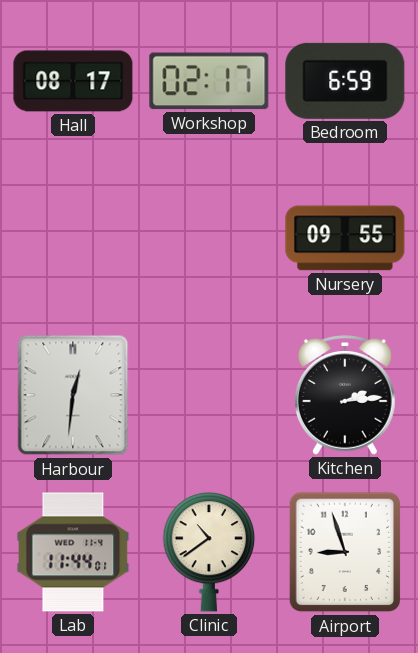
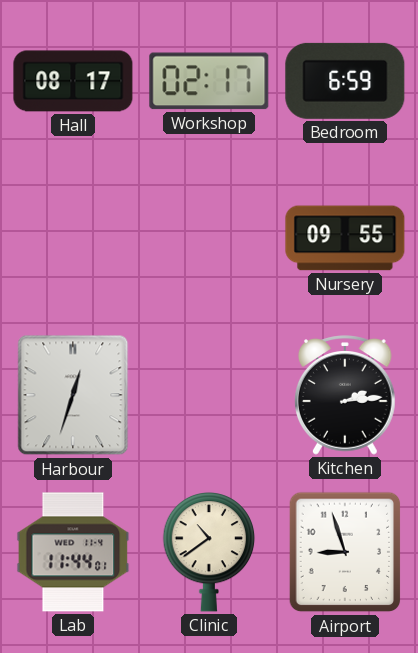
Harbour: 12:31 -> 12:33 (73, 395)
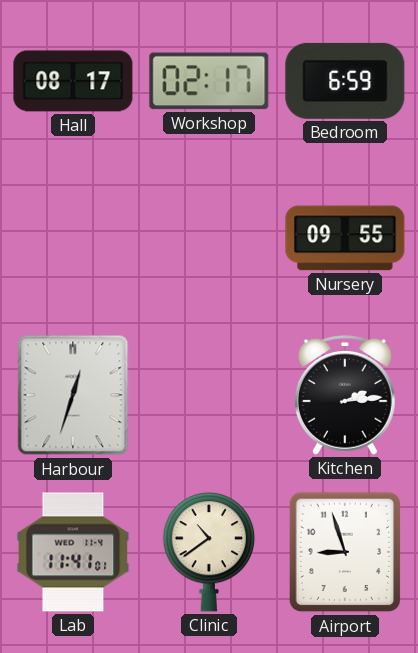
Lab: 11:44 -> 11:41 (73, 552)
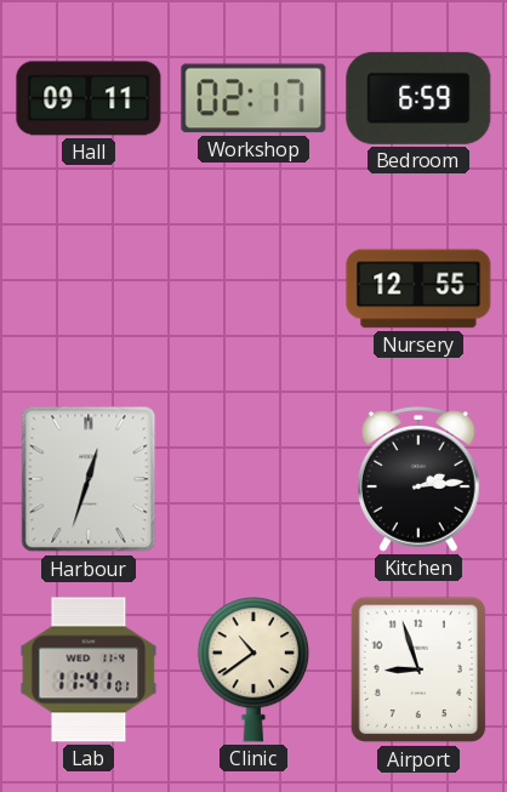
Hall: 08:17 -> 09:11 (89, 98)
Nursery: 09:55 -> 12:55 (418, 289)
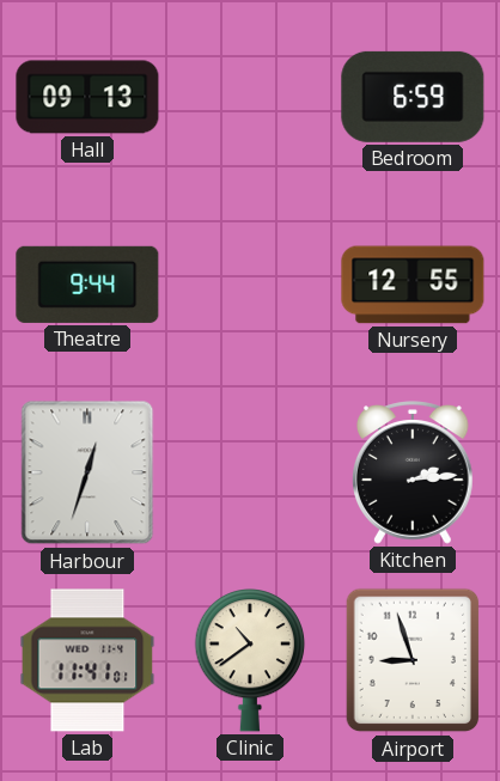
Hall: 09:11 -> 09:13 (87, 97)
Workshop: 02:17 -> none (253, 98)
Theatre: none -> 9:44 (87, 285)
